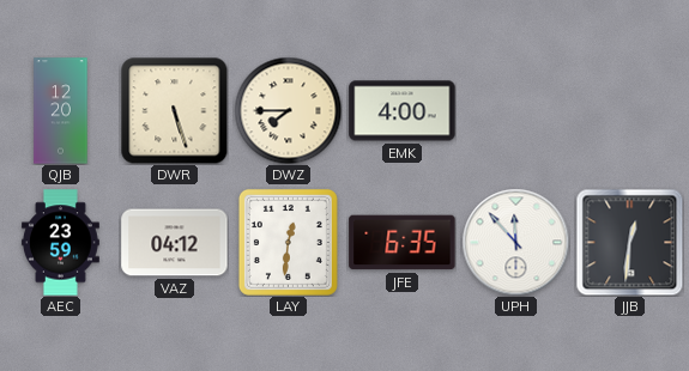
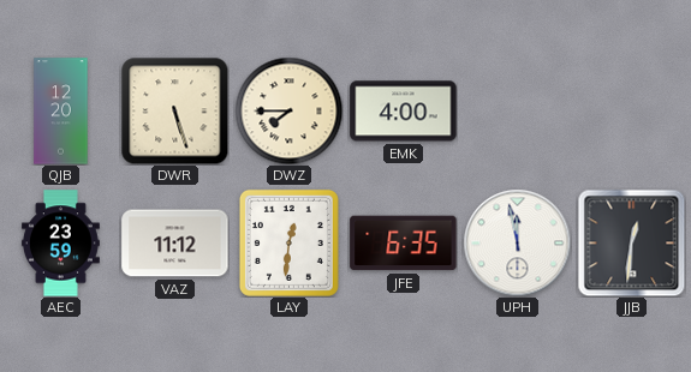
VAZ: 04:12 -> 11:12 (175, 244)
UPH: 11:53 -> 11:58 (517, 242)
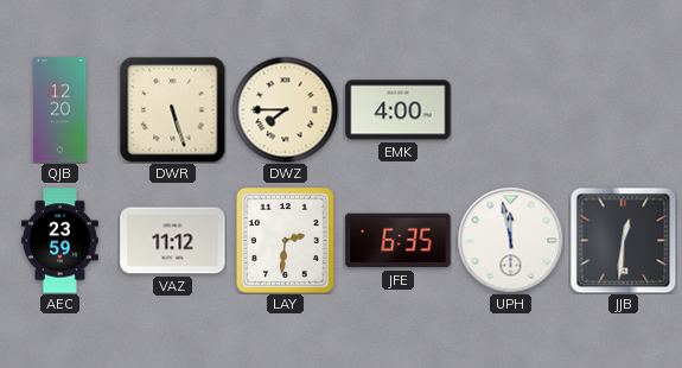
LAY: 12:31 -> 2:31 (285, 240)
